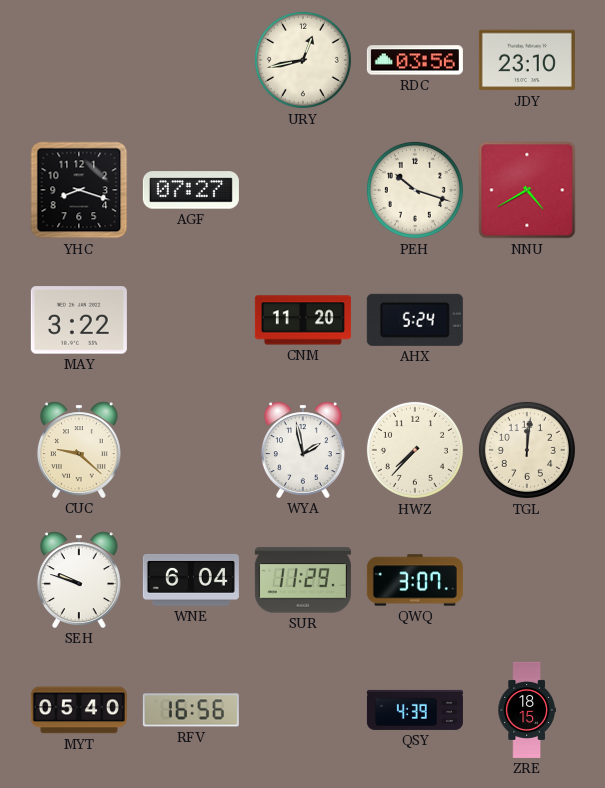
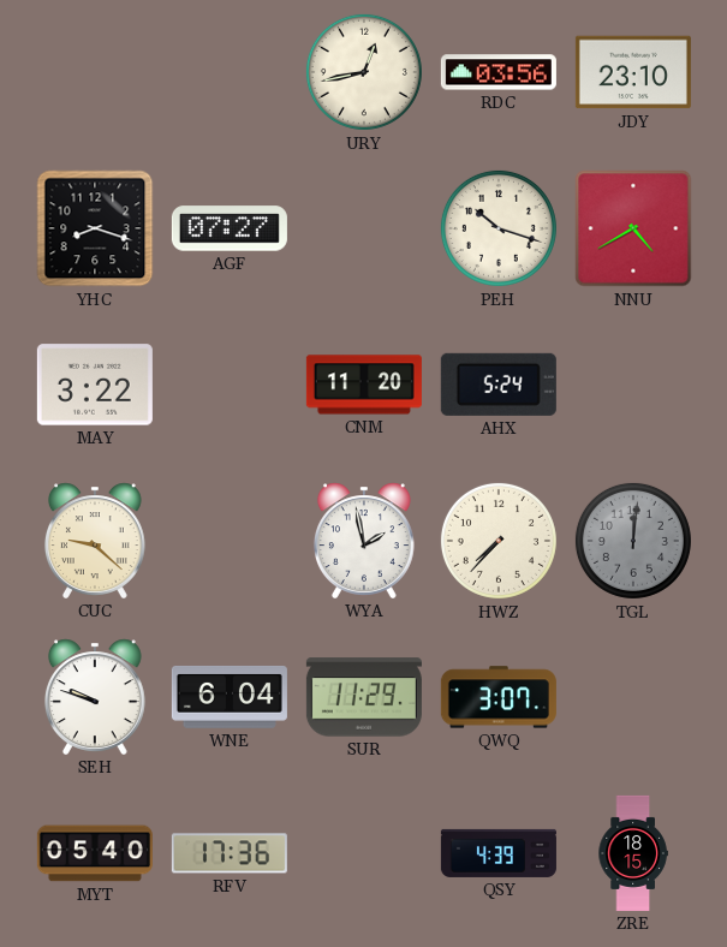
TGL dial: cream -> grey (633, 541)
RFV: 16:56 -> 17:36 (230, 853)
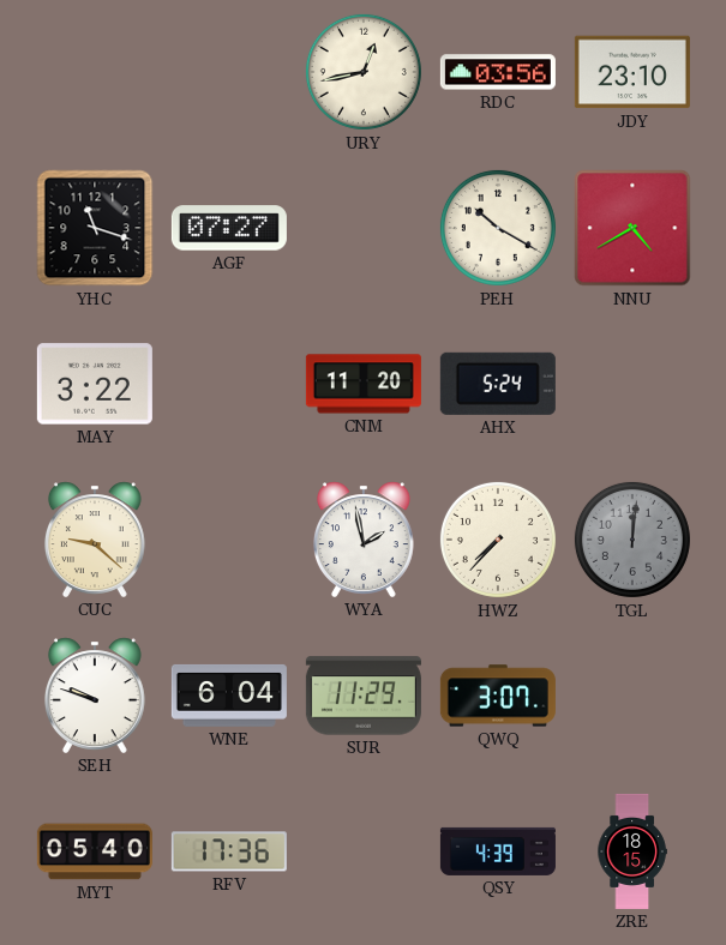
YHC: 8:18 -> 11:18 (95, 228)
PEH: 10:18 -> 10:20 (498, 228)
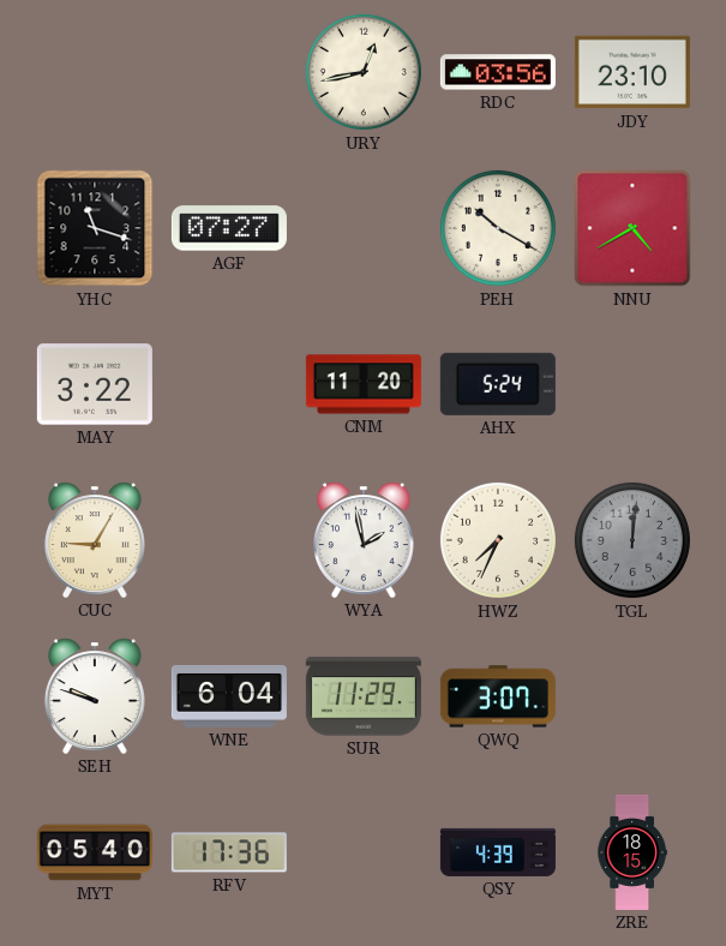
CUC: 9:22 -> 9:05 (95, 540)
HWZ: 7:37 -> 7:34 (498, 540)
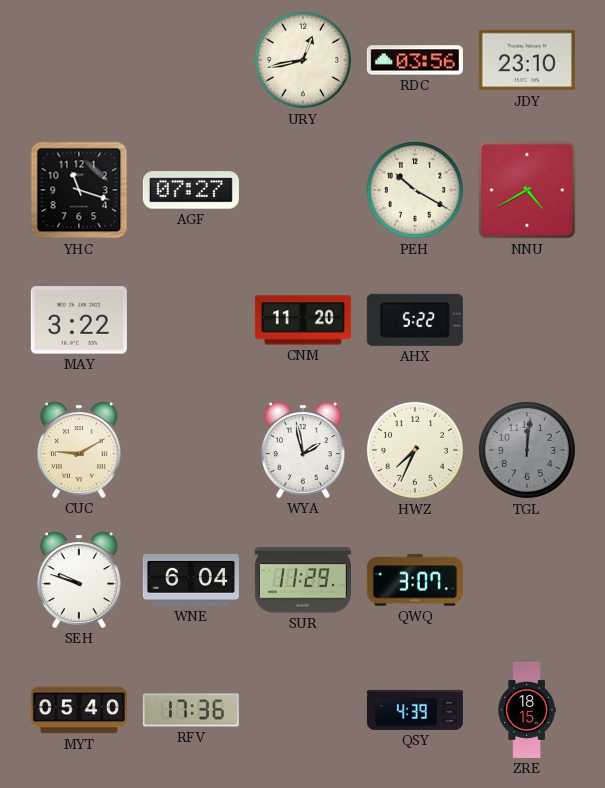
AHX: 5:24 -> 5:22 (415, 320)
CUC: 9:05 -> 9:10 (79, 450)
